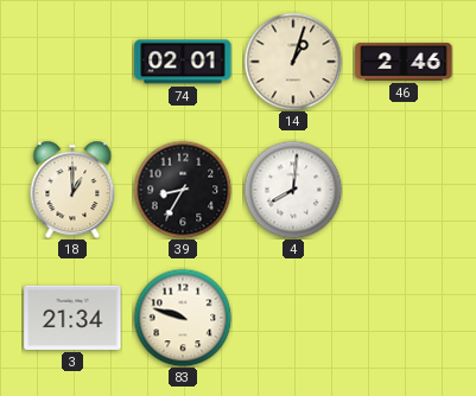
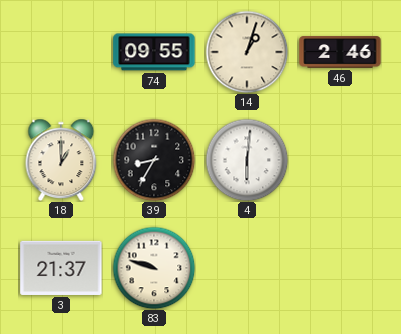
74: 02:01 -> 09:55 (154, 52)
4: 8:01 -> 6:01 (247, 160)
3: 21:34 -> 21:37 (61, 268)
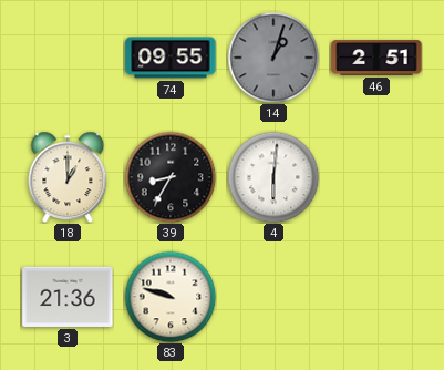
14 dial: cream -> grey (273, 58)
46: 2:46 -> 2:51 (376, 58)
3: 21:37 -> 21:36 (68, 297)
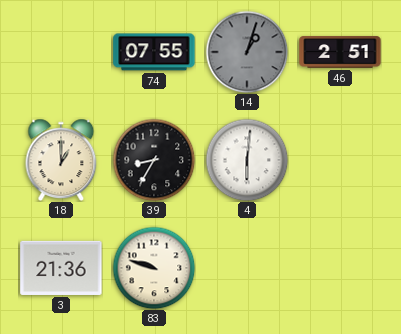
74: 09:55 -> 07:55 (154, 52)
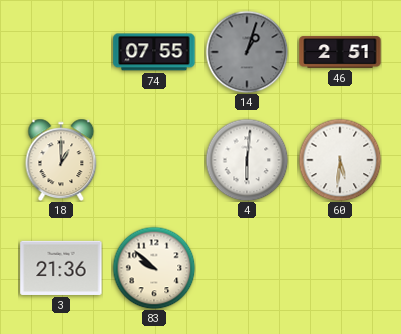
39: 8:35 -> none (154, 160)
60: none -> 5:31 (340, 160)
83: 9:48 -> 9:52 (154, 268)
